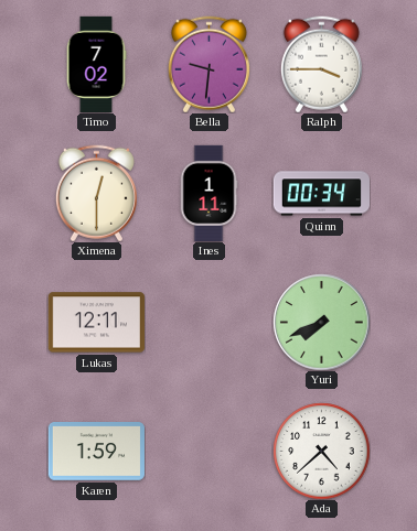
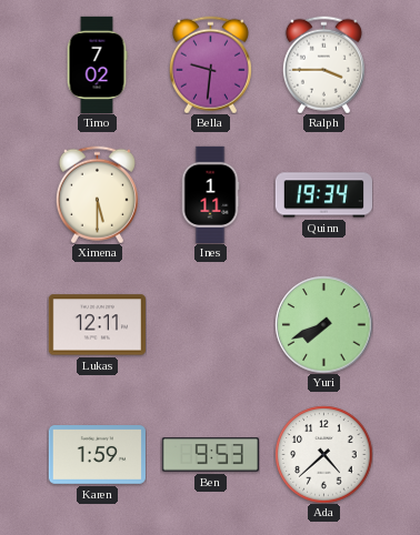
Ximena: 12:30 -> 5:30 (97, 194)
Quinn: 00:34 -> 19:34 (323, 195)
Ben: none -> 9:53 (210, 455)
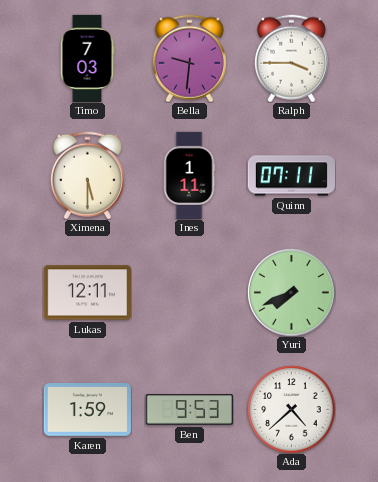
Timo: 7:02 -> 7:03 (87, 58)
Quinn: 19:34 -> 07:11 (291, 176)
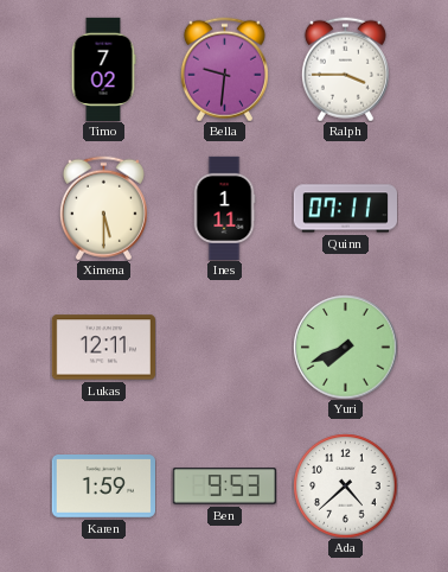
Timo: 7:03 -> 7:02 (103, 69)
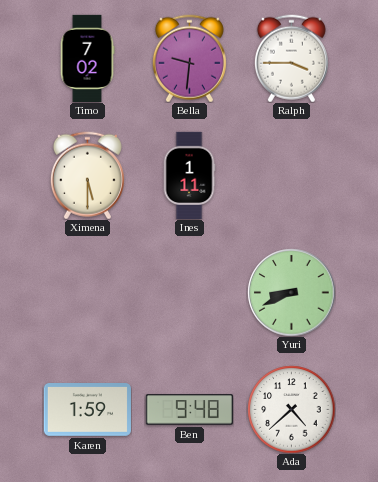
Quinn: 07:11 -> none (345, 209)
Lukas: 12:11 -> none (103, 348)
Yuri: 7:41 -> 8:41 (291, 292)
Ben: 9:53 -> 9:48 (189, 410)
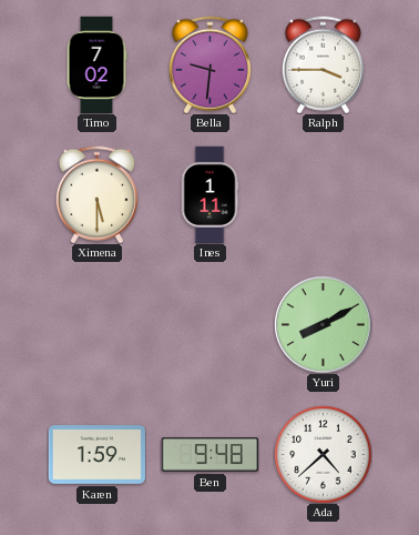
Yuri: 8:41 -> 8:10 (323, 324)
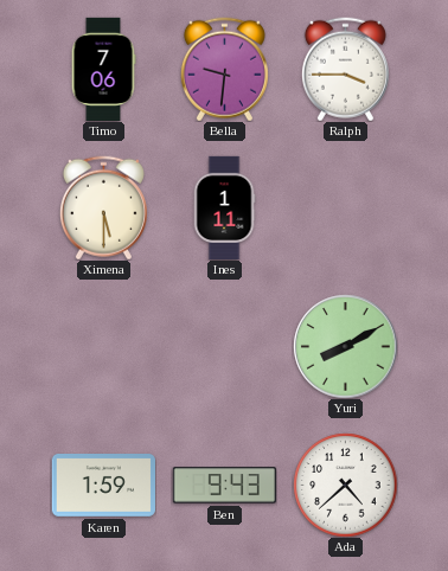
Timo: 7:02 -> 7:06 (103, 69)
Ben: 9:48 -> 9:43 (224, 486)
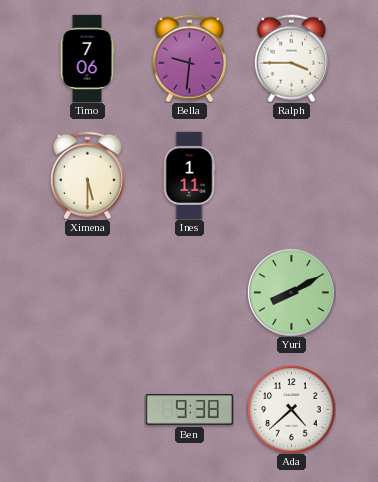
Karen: 1:59 -> none (103, 486)
Ben: 9:43 -> 9:38 (189, 410)
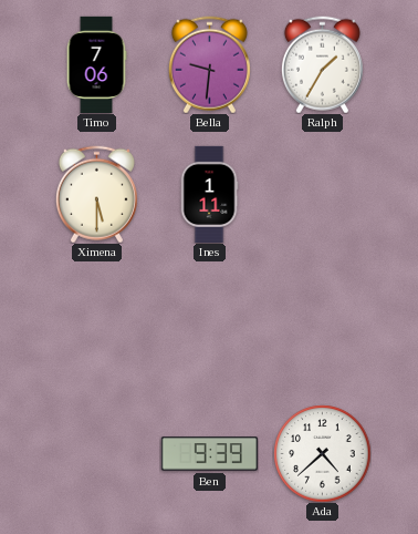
Ralph: 3:45 -> 1:35 (322, 64)
Yuri: 8:10 -> none (291, 292)
Ben: 9:38 -> 9:39 (209, 454)
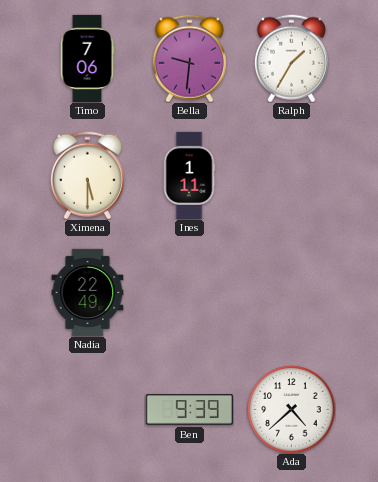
Nadia: none -> 22:49 (88, 292)
